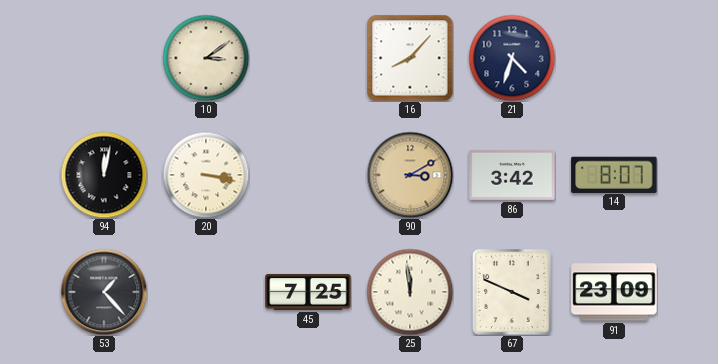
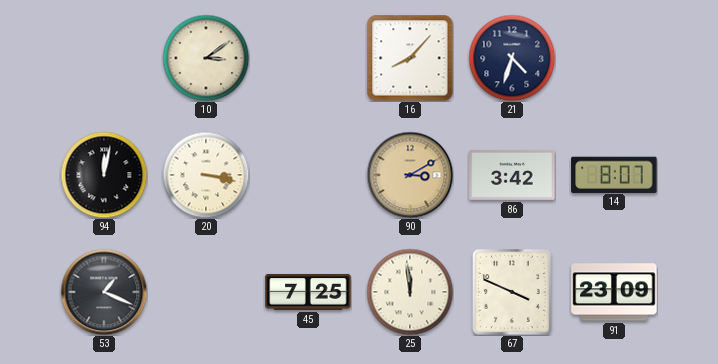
53: 1:23 -> 1:19 (104, 292)
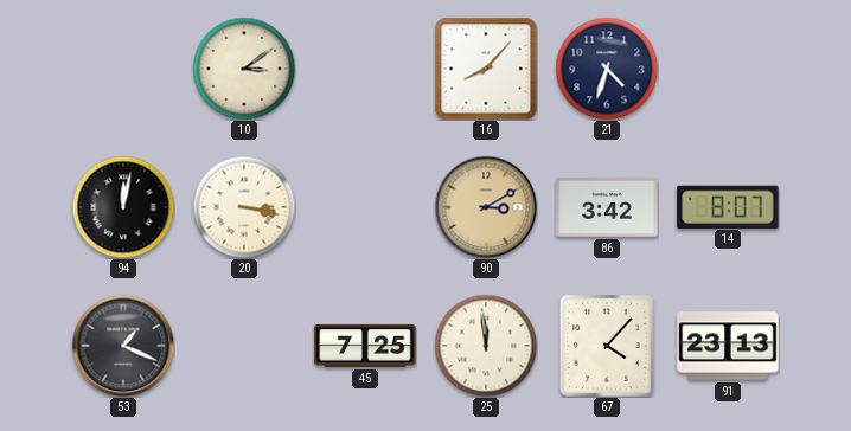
67: 3:49 -> 4:07 (608, 347)
91: 23:09 -> 23:13 (728, 346)
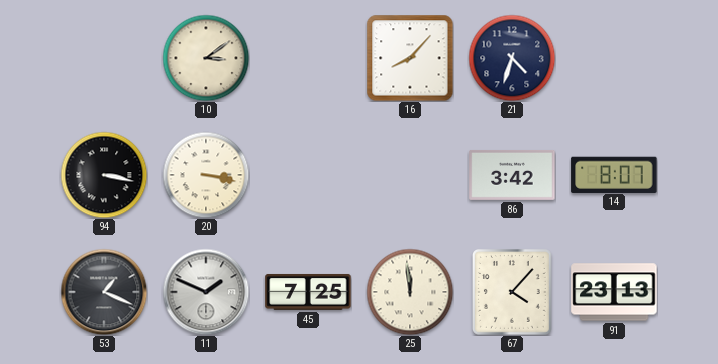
94: 12:02 -> 3:17 (104, 175)
90: 3:10 -> none (486, 207)
11: none -> 1:49 (206, 292)
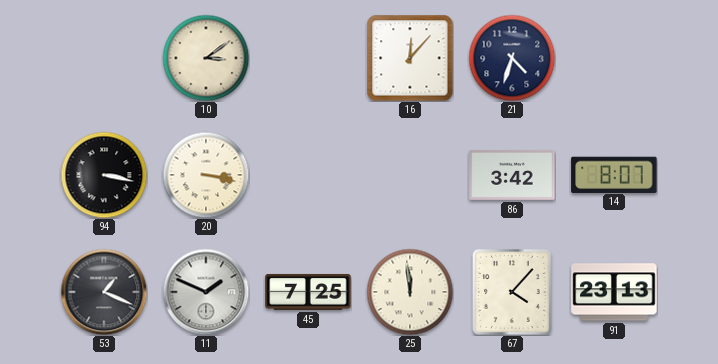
16: 8:07 -> 12:07 (410, 58)
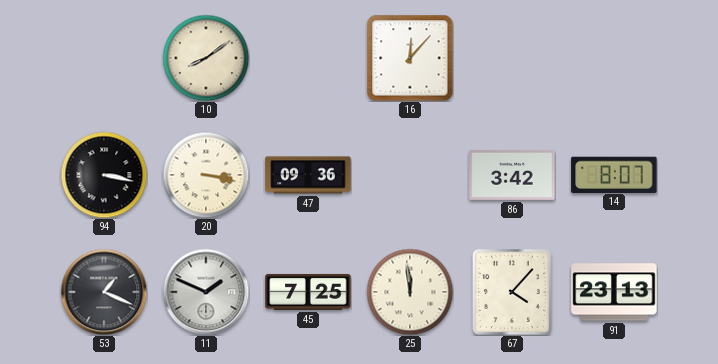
10: 3:09 -> 8:09 (206, 58)
21: 4:33 -> none (512, 58)
47: none -> 09:36 (308, 175)
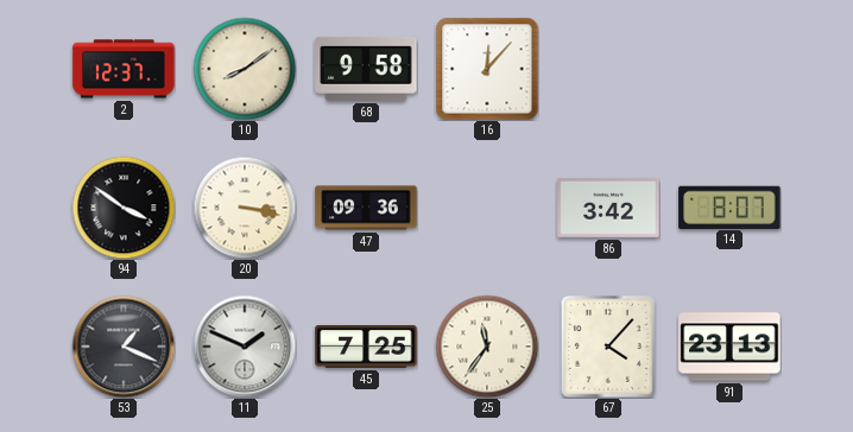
2: none -> 12:37 (124, 69)
68: none -> 9:58 (366, 69)
94: 3:17 -> 3:51 (124, 208)
25: 11:59 -> 11:36 (487, 347)
